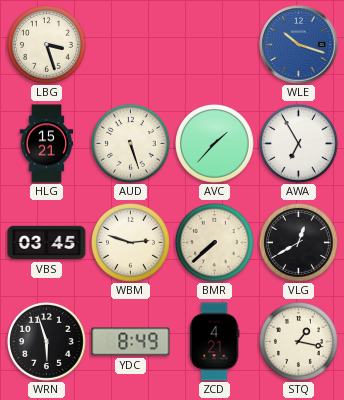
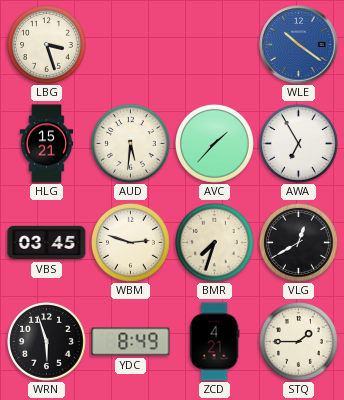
WLE: 10:18 -> 10:21 (299, 45)
AUD: 5:27 -> 5:31 (131, 144)
BMR: 7:38 -> 7:33 (215, 243)
STQ: 1:17 -> 1:45 (299, 342)
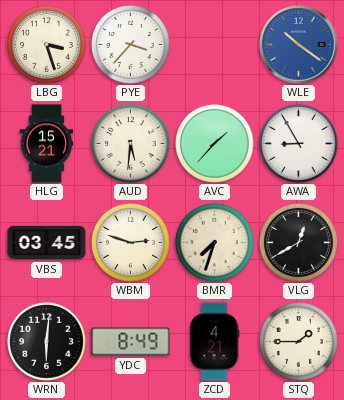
PYE: none -> 3:37 (131, 45)
AWA: 6:55 -> 8:55 (299, 144)
WRN: 5:57 -> 6:01 (47, 342)
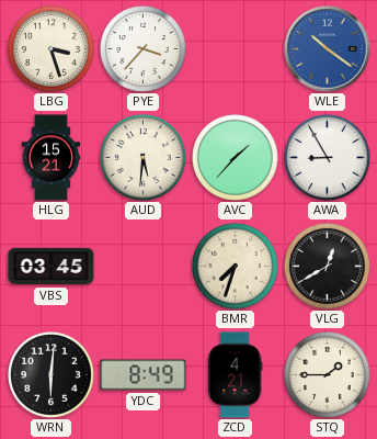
WBM: 2:48 -> none (131, 243)
